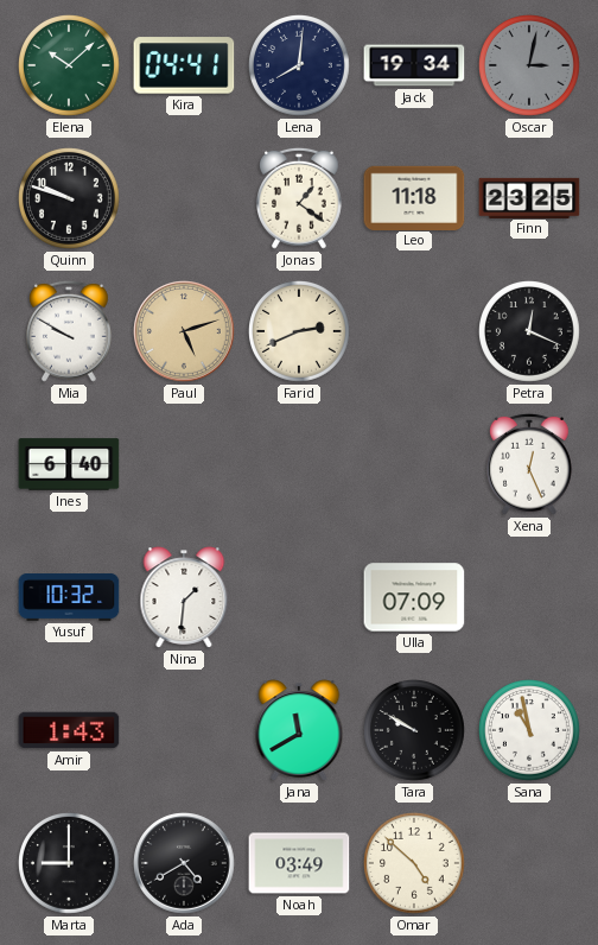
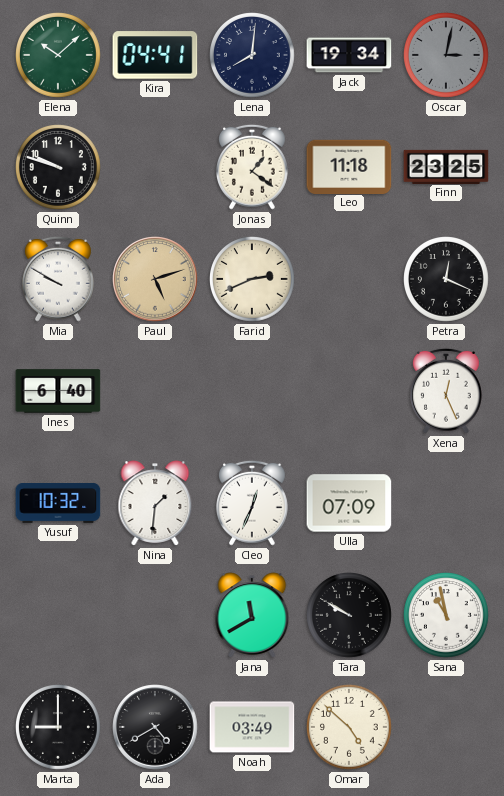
Cleo: none -> 12:34 (253, 503)
Amir: 1:43 -> none (69, 730)
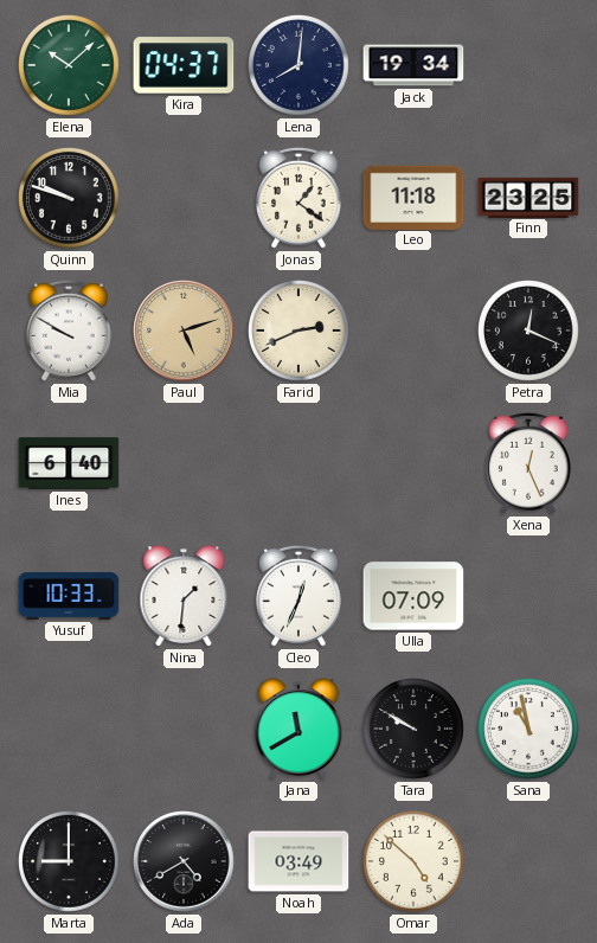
Kira: 04:41 -> 04:37 (184, 65)
Oscar: 3:02 -> none (447, 56)
Yusuf: 10:32 -> 10:33 (69, 597)
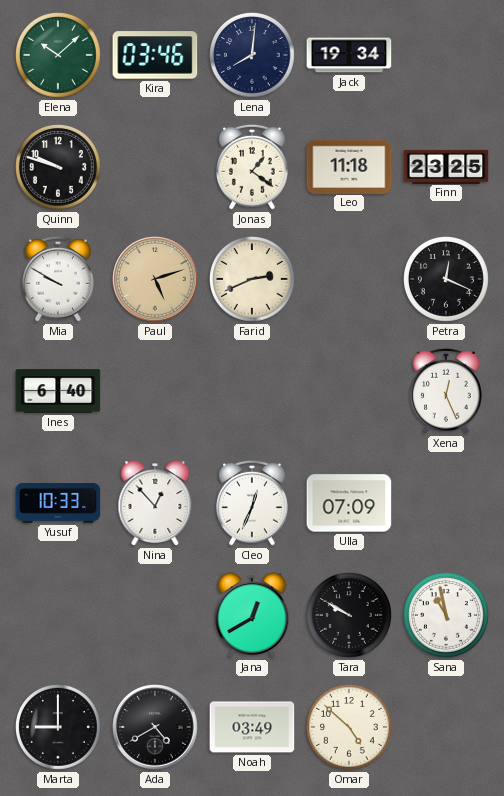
Kira: 04:37 -> 03:46 (155, 55)
Nina: 1:31 -> 12:53 (155, 503)
Jana: 11:40 -> 12:40 (252, 615)
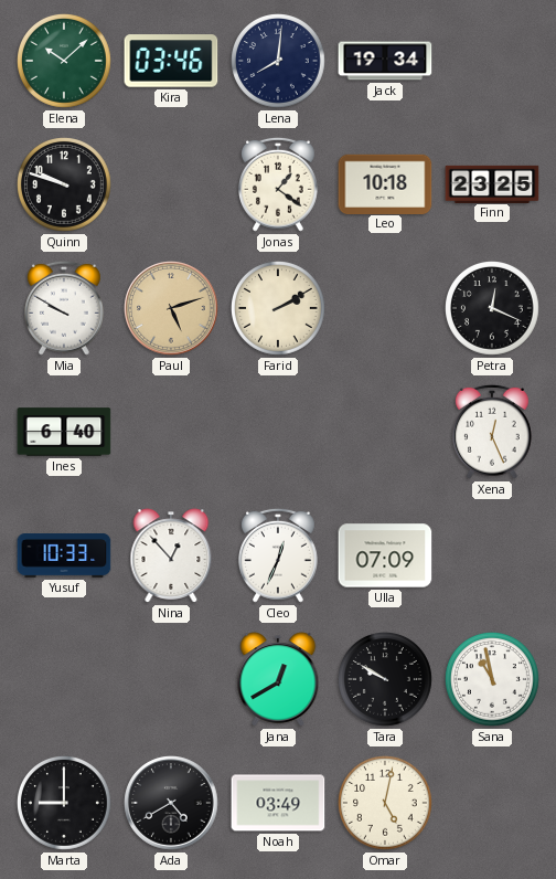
Leo: 11:18 -> 10:18 (385, 183)
Farid: 2:41 -> 2:10 (279, 309)
Omar: 4:52 -> 5:02 (386, 804)
